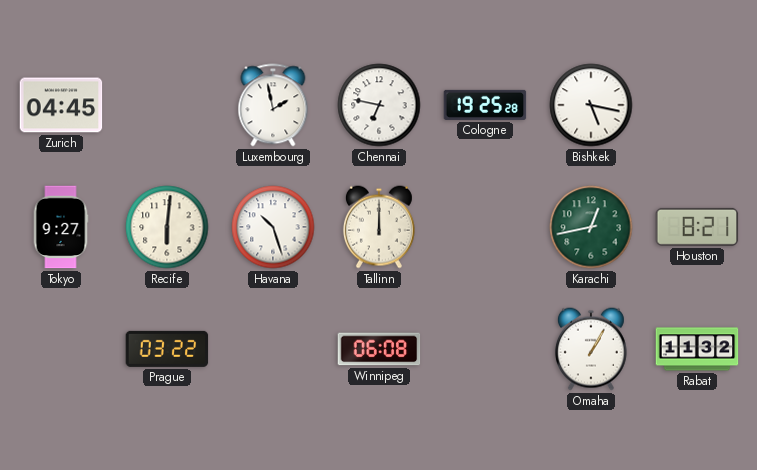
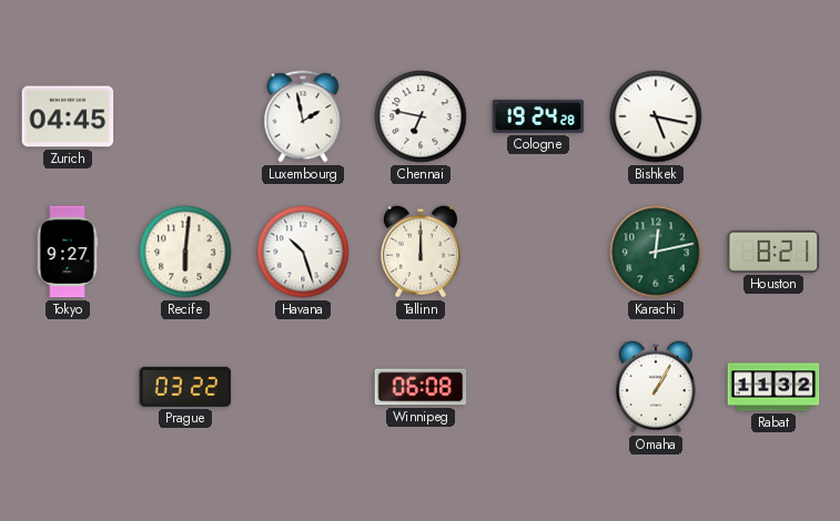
Cologne: 19:25 -> 19:24 (538, 116)
Karachi: 12:43 -> 12:13 (656, 252)
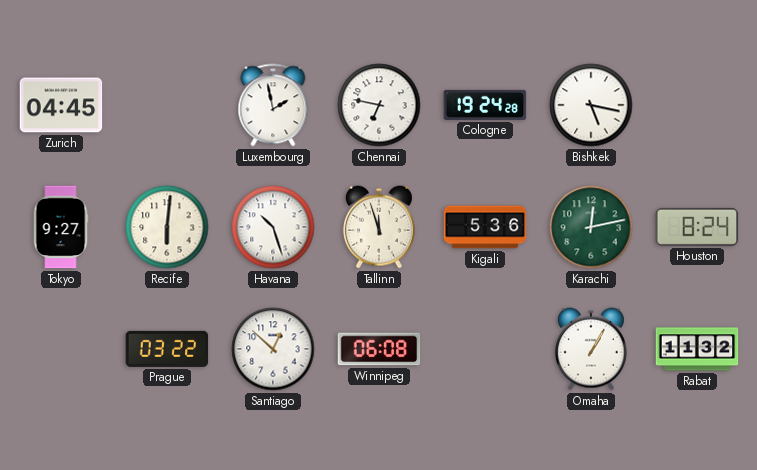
Tallinn: 12:00 -> 11:57 (379, 227)
Kigali: none -> 5:36 (485, 227)
Houston: 8:21 -> 8:24 (697, 227)
Santiago: none -> 12:52 (273, 349)
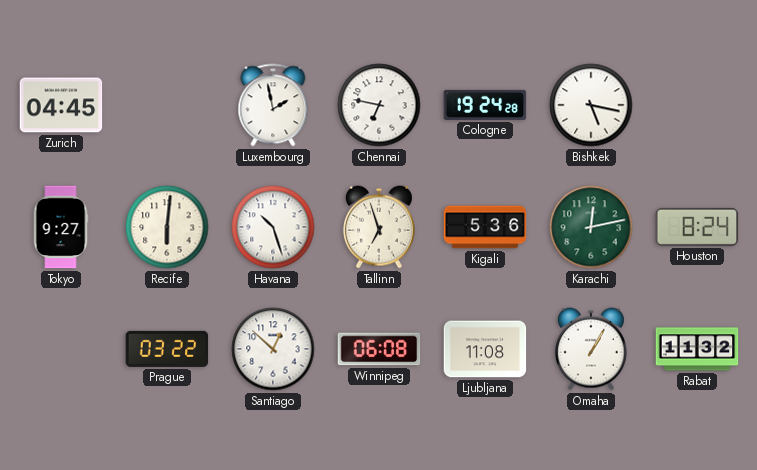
Tallinn: 11:57 -> 6:57 (379, 227)
Ljubljana: none -> 11:08 (485, 349)
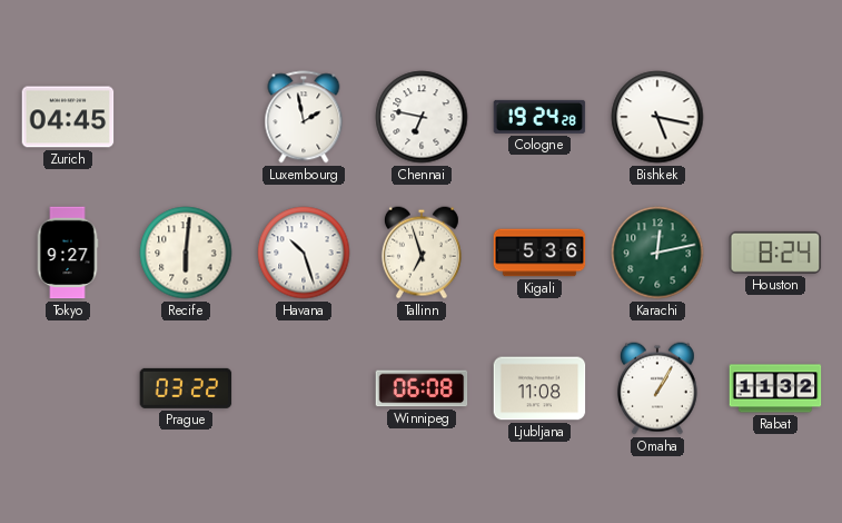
Santiago: 12:52 -> none (273, 349)
